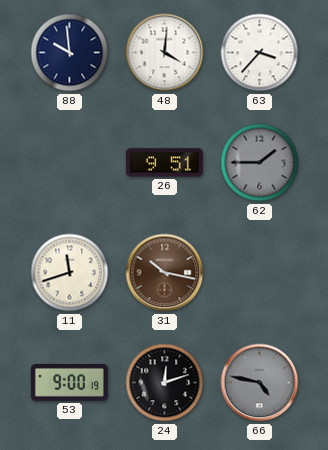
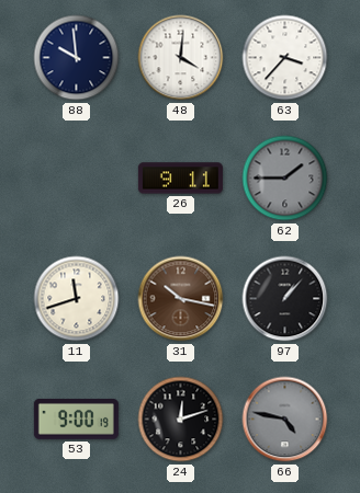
26: 9:51 -> 9:11 (180, 179)
97: none -> 1:07 (285, 299)
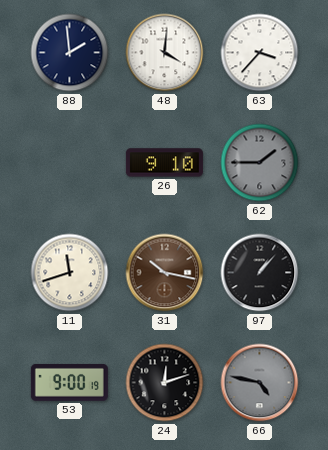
88: 9:59 -> 1:59 (70, 53)
26: 9:11 -> 9:10 (164, 163)
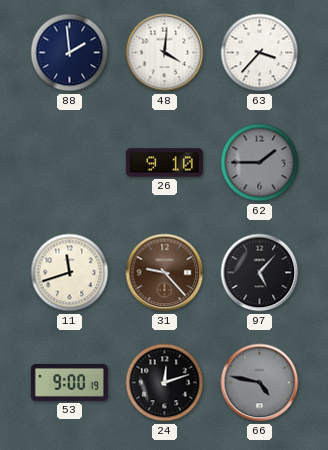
31: 10:17 -> 9:23 (165, 273)
97: 1:07 -> 5:07 (260, 273)
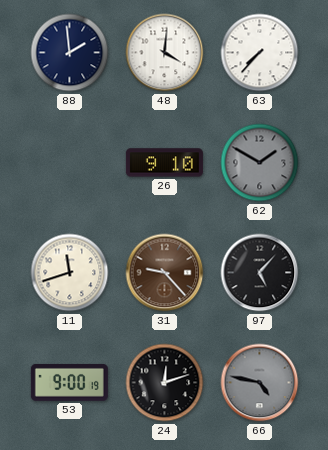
63: 3:37 -> 7:37 (260, 53)
62: 1:45 -> 1:50 (260, 163)
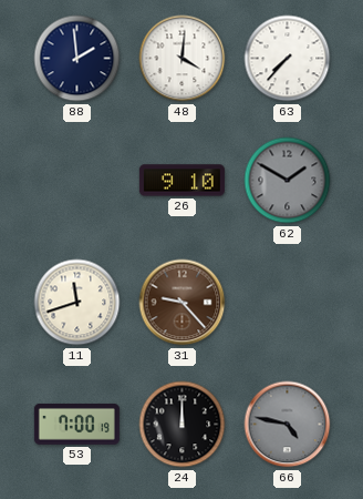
97: 5:07 -> none (260, 273)
53: 9:00 -> 7:00 (76, 424)
24: 12:12 -> 12:00 (183, 425)
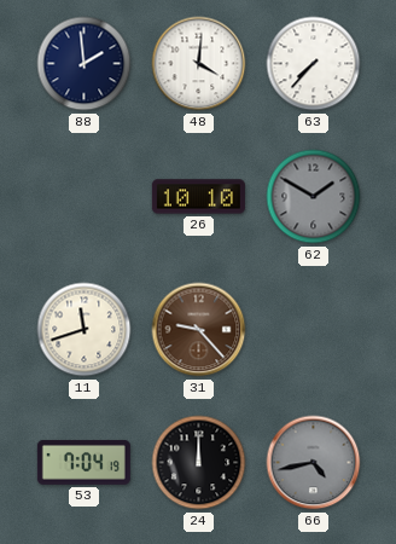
26: 9:10 -> 10:10 (198, 197)
53: 7:00 -> 7:04 (83, 462)
66: 4:47 -> 4:43 (314, 463)
